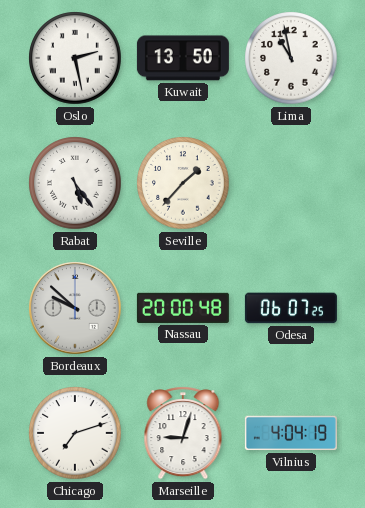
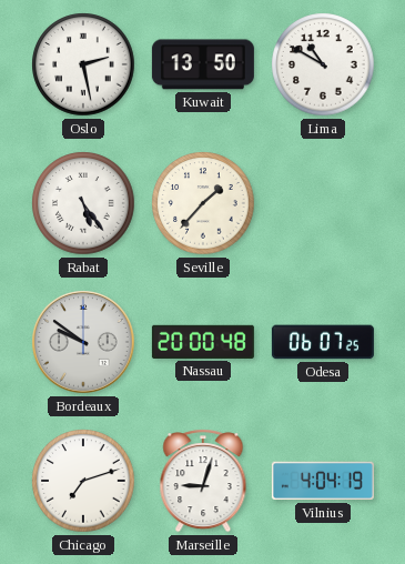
Lima: 10:58 -> 10:50 (323, 64)
Bordeaux: 9:52 -> 9:51 (84, 343)
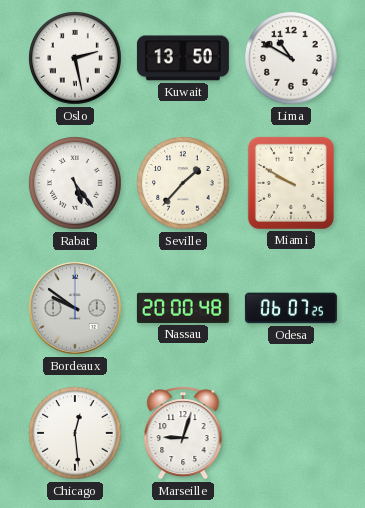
Miami: none -> 9:50 (291, 183)
Chicago: 7:12 -> 12:29 (75, 433)
Vilnius: 4:04 -> none (323, 481)
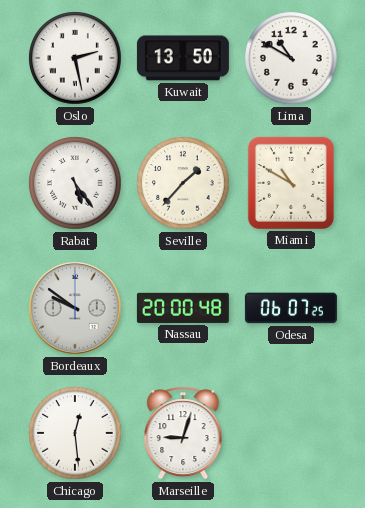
Miami: 9:50 -> 10:50 (291, 183)
